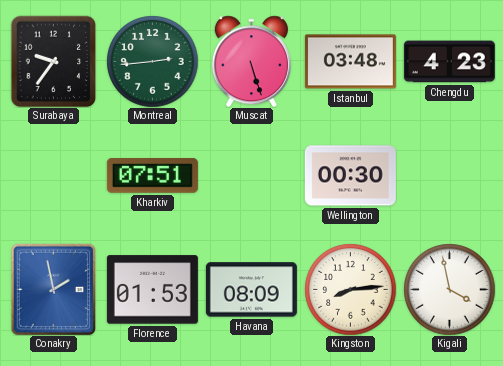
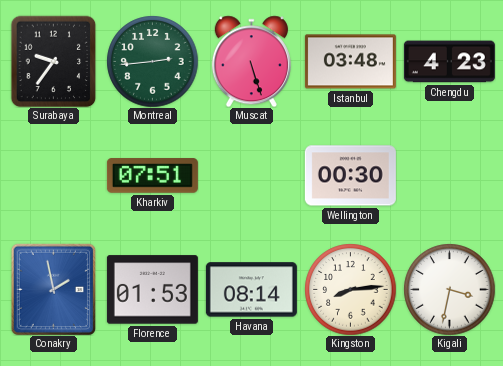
Havana: 08:09 -> 08:14 (251, 290)
Kigali: 3:58 -> 3:32 (449, 289)
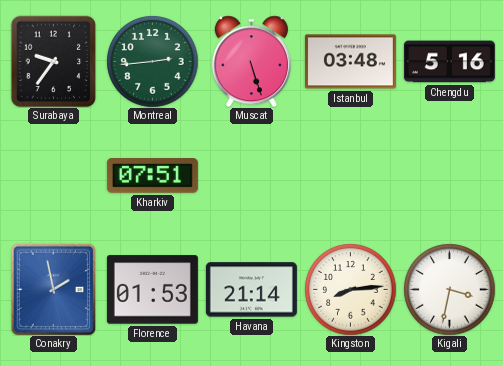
Chengdu: 4:23 -> 5:16 (449, 62)
Wellington: 00:30 -> none (350, 176)
Havana: 08:14 -> 21:14 (251, 290)
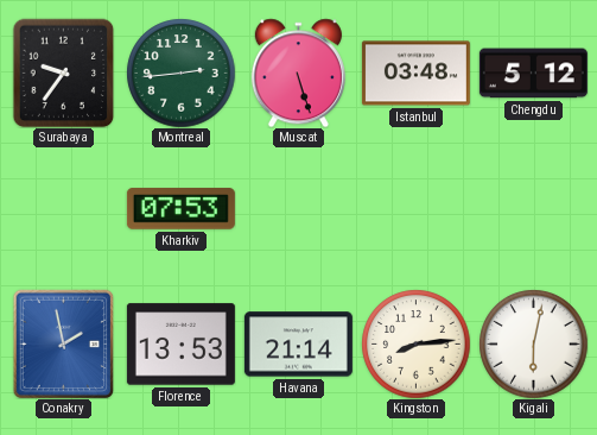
Chengdu: 5:16 -> 5:12 (533, 74)
Kharkiv: 07:51 -> 07:53 (180, 209)
Florence: 01:53 -> 13:53 (180, 345)
Kigali: 3:32 -> 6:02 (533, 343)
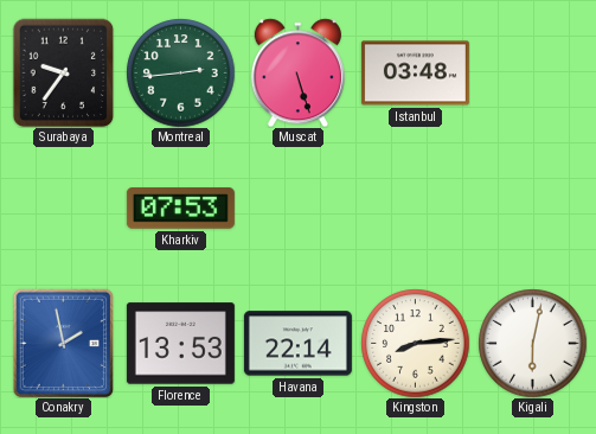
Chengdu: 5:12 -> none (533, 74)
Havana: 21:14 -> 22:14 (297, 344)
